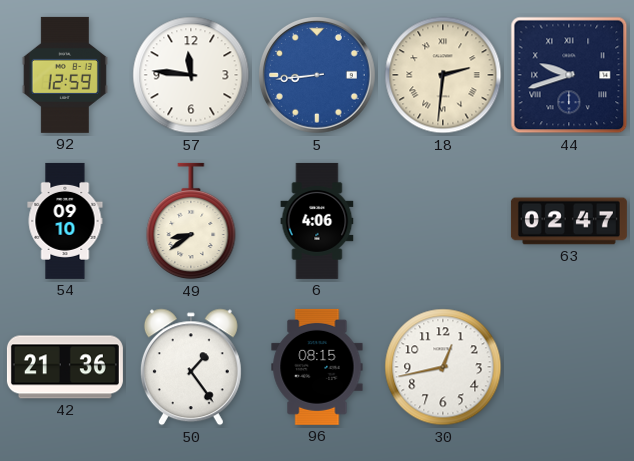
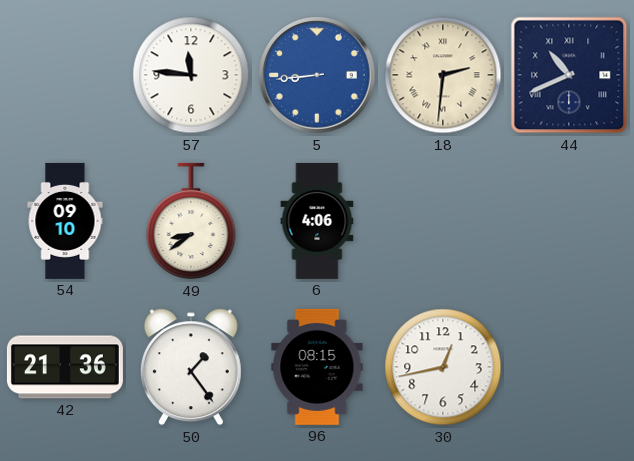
92: 12:59 -> none (65, 75)
44: 9:42 -> 10:41 (569, 75)
63: 02:47 -> none (569, 221)
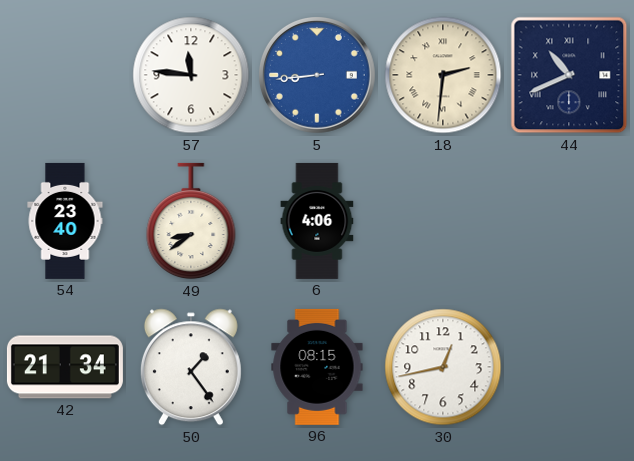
54: 09:10 -> 23:40 (65, 221)
42: 21:36 -> 21:34 (65, 367)
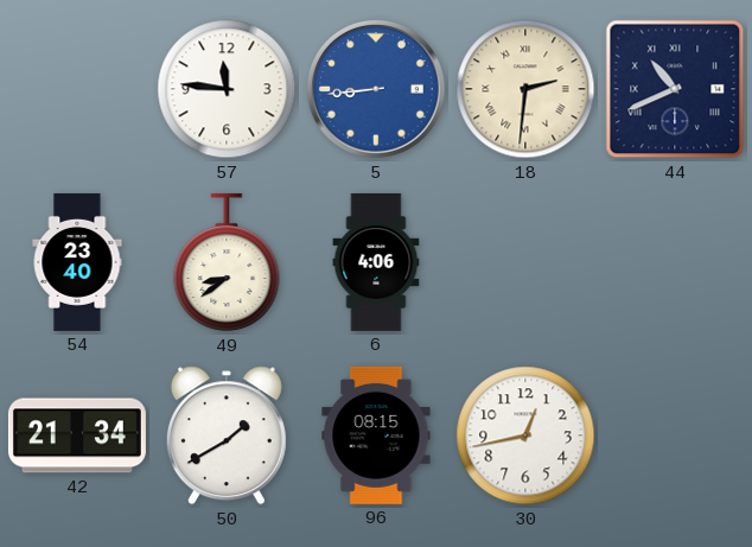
50: 1:24 -> 1:40 (227, 435)
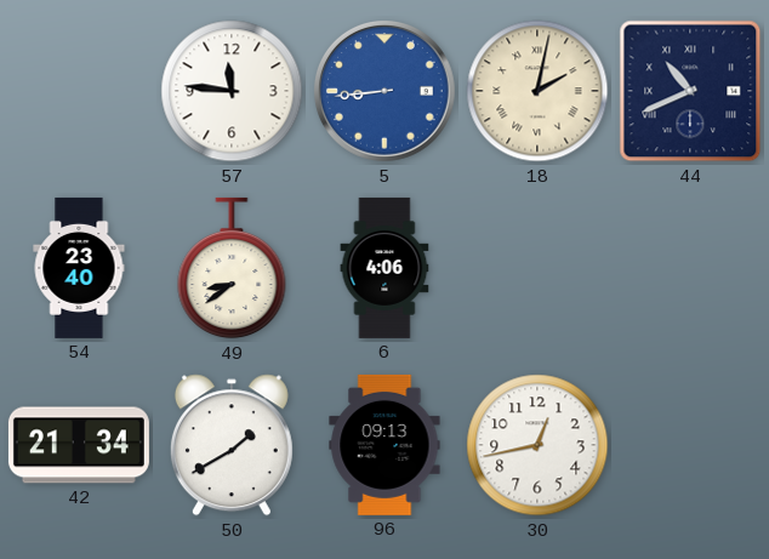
18: 2:31 -> 2:02 (537, 91)
96: 08:15 -> 09:13 (384, 445)
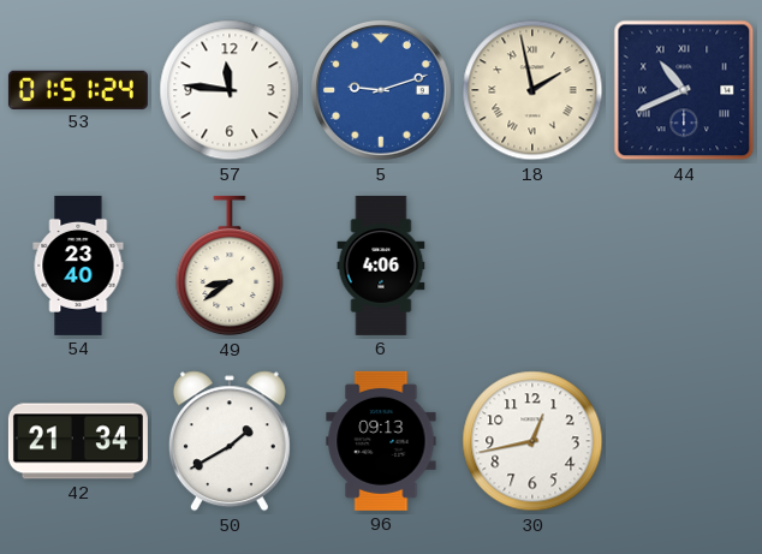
53: none -> 01:51 (78, 89)
5: 8:44 -> 9:12 (382, 91)
18: 2:02 -> 1:58 (532, 90)
